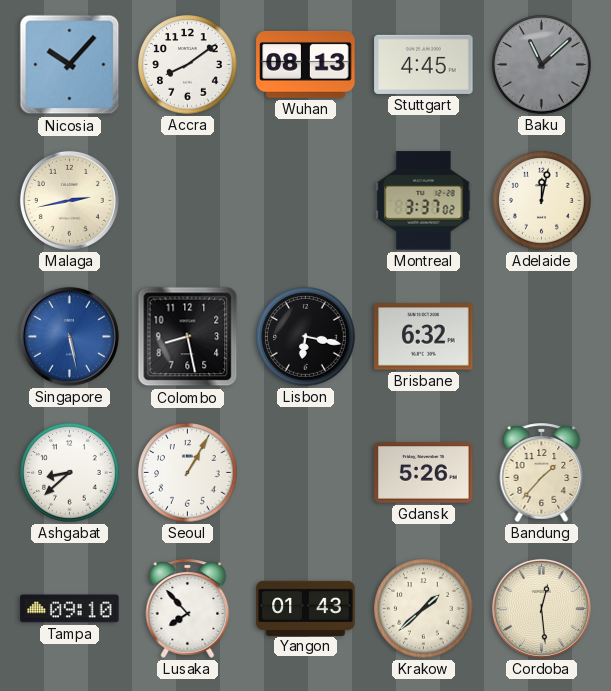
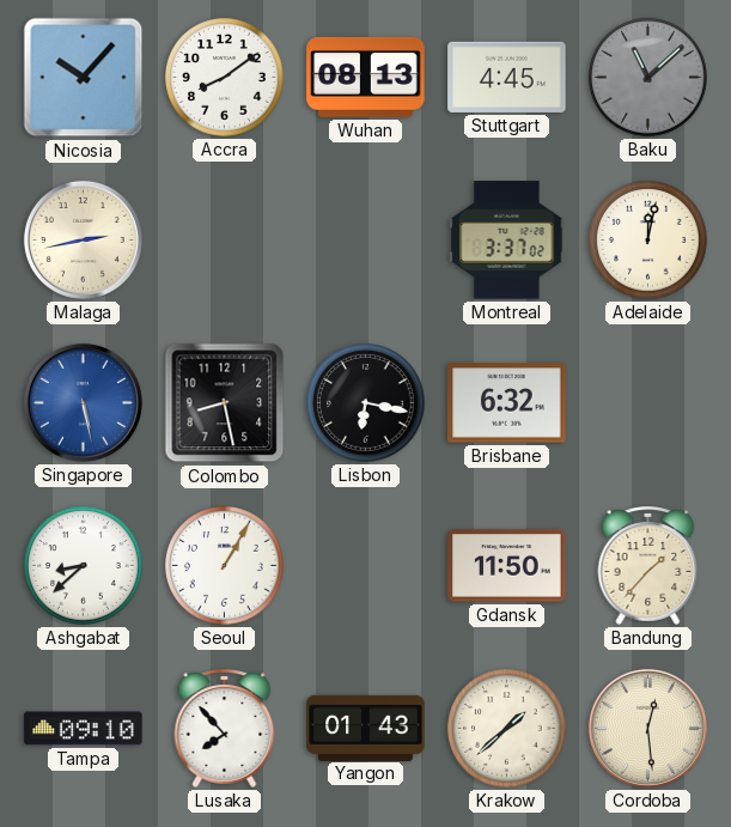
Gdansk: 5:26 -> 11:50 (507, 566)
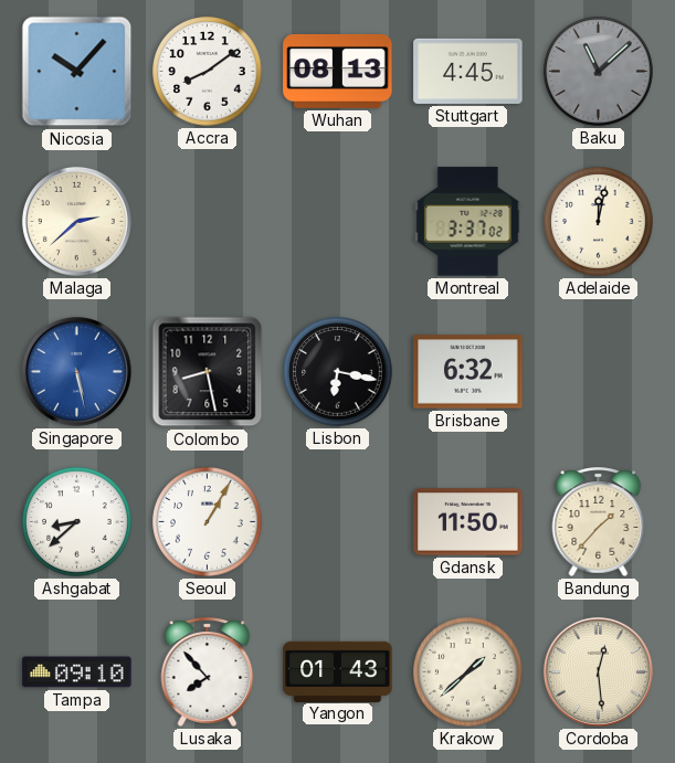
Malaga: 2:43 -> 2:38 (76, 221)
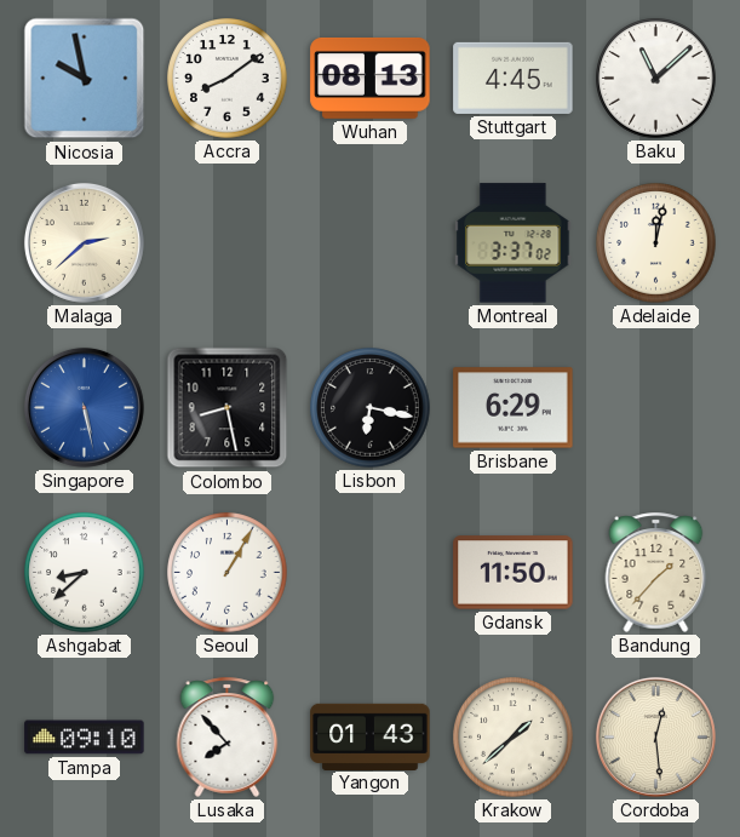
Nicosia: 10:07 -> 9:58 (85, 79)
Baku dial: grey -> white (656, 79)
Brisbane: 6:32 -> 6:29 (514, 408)
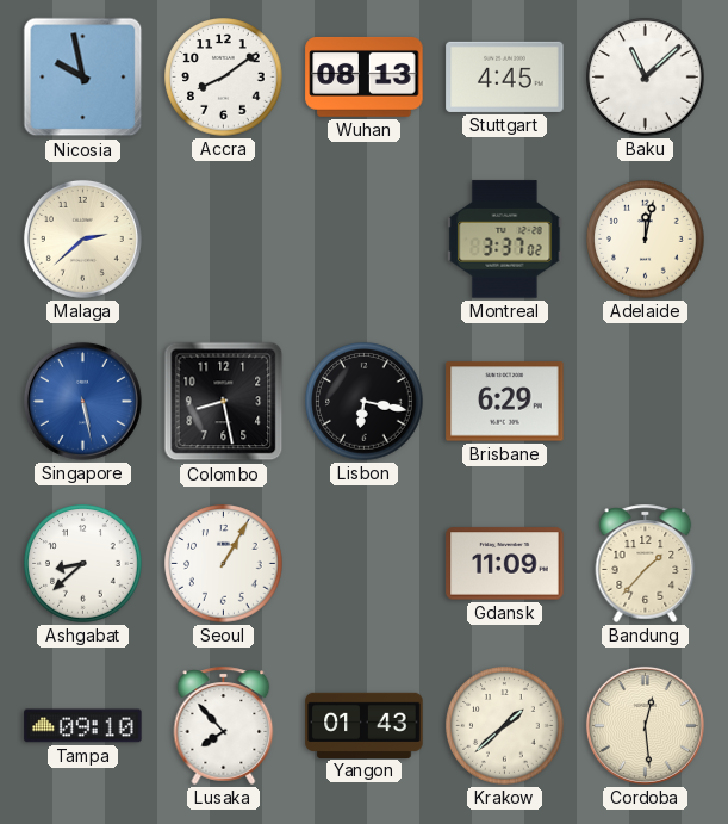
Gdansk: 11:50 -> 11:09 (505, 564)
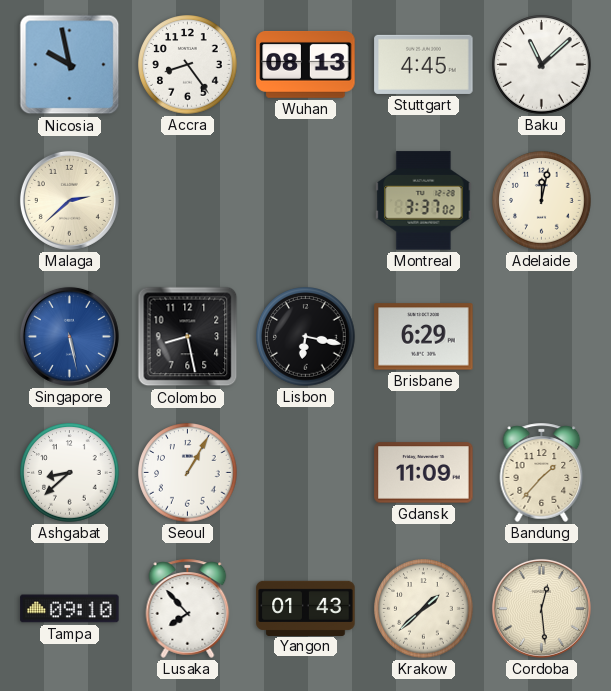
Accra: 8:09 -> 8:24 (188, 65)
